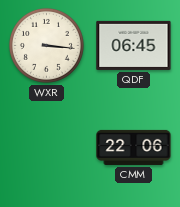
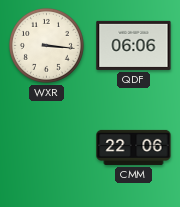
QDF: 06:45 -> 06:06 (134, 45)
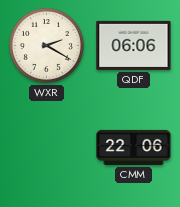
WXR: 3:16 -> 2:20 (46, 45)
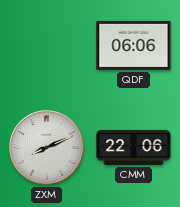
WXR: 2:20 -> none (46, 45)
ZXM: none -> 8:11 (47, 148)
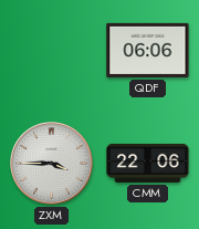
ZXM: 8:11 -> 3:45 (52, 164)
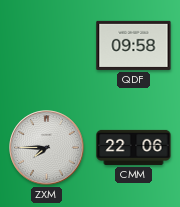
QDF: 06:06 -> 09:58 (134, 45)
ZXM: 3:45 -> 7:45 (47, 148)
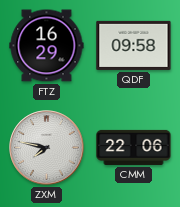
FTZ: none -> 16:29 (47, 46)
ZXM: 7:45 -> 7:47 (47, 148)
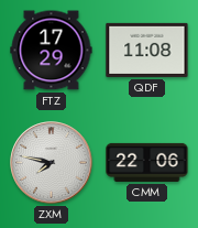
FTZ: 16:29 -> 17:29 (52, 51)
QDF: 09:58 -> 11:08 (147, 50)
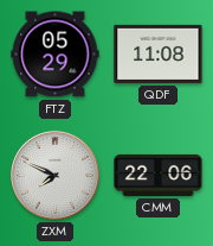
FTZ: 17:29 -> 05:29 (56, 55)
ZXM: 7:47 -> 7:49 (56, 176)
